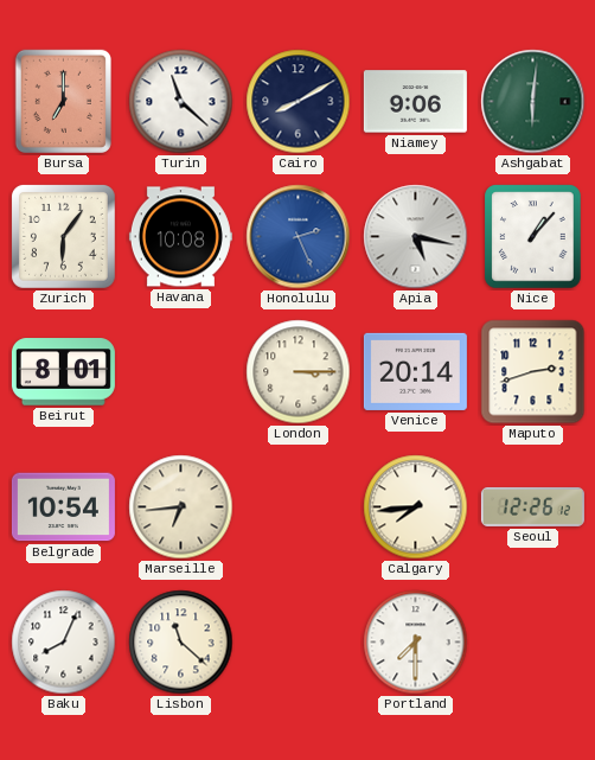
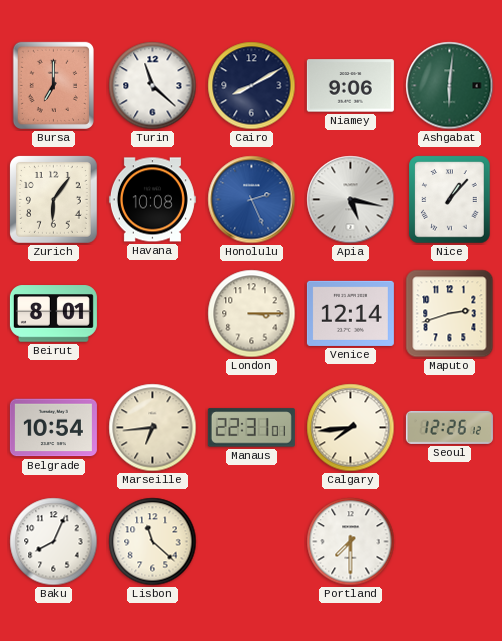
Venice: 20:14 -> 12:14 (350, 313)
Manaus: none -> 22:31 (251, 428)
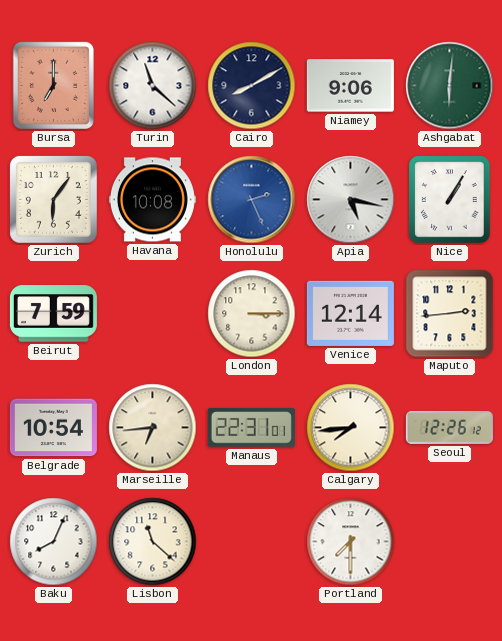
Nice: 1:07 -> 1:05 (450, 200)
Beirut: 8:01 -> 7:59 (53, 314)
Maputo: 2:42 -> 2:44 (450, 314)
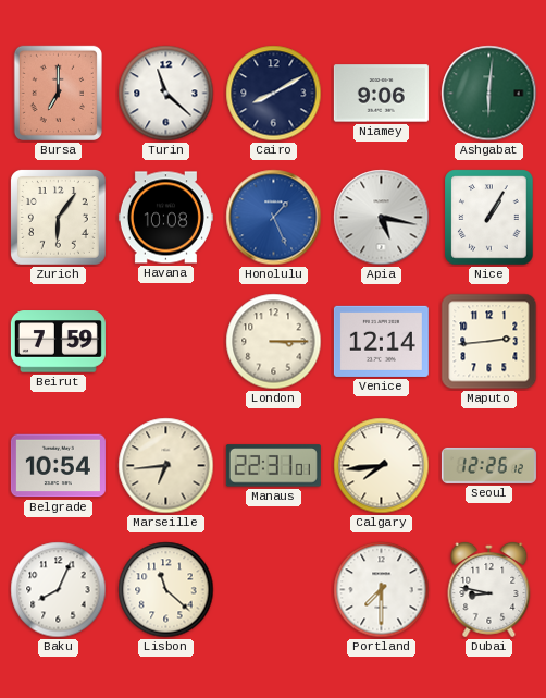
Honolulu: 2:26 -> 1:26 (274, 218)
Dubai: none -> 8:47 (489, 589)
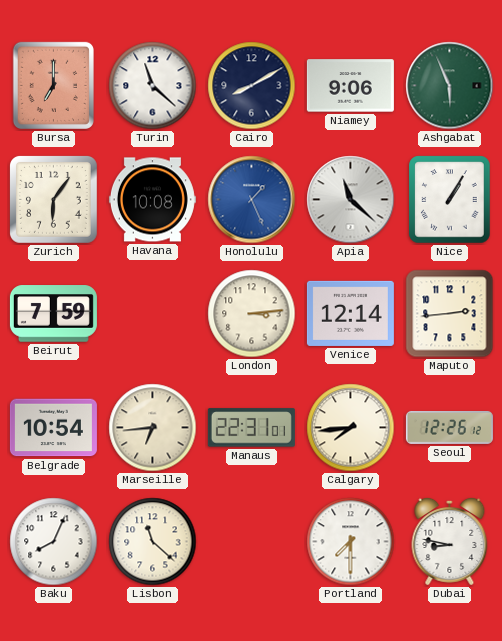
Ashgabat: 6:01 -> 5:56 (450, 86)
Apia: 5:17 -> 11:22 (351, 200)
London: 3:15 -> 3:14 (252, 314)
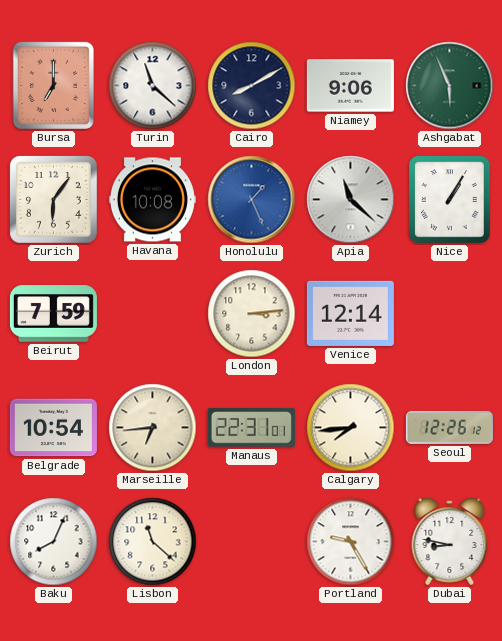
Maputo: 2:44 -> none (450, 314)
Portland: 7:30 -> 9:25 (351, 542)
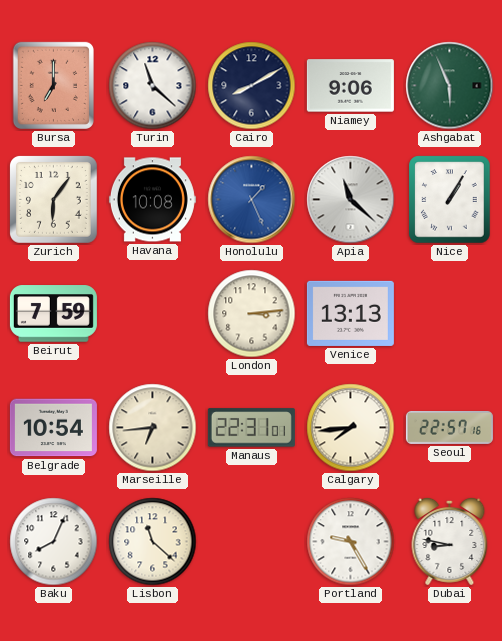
Venice: 12:14 -> 13:13 (350, 313)
Seoul: 12:26 -> 22:57 (449, 427)
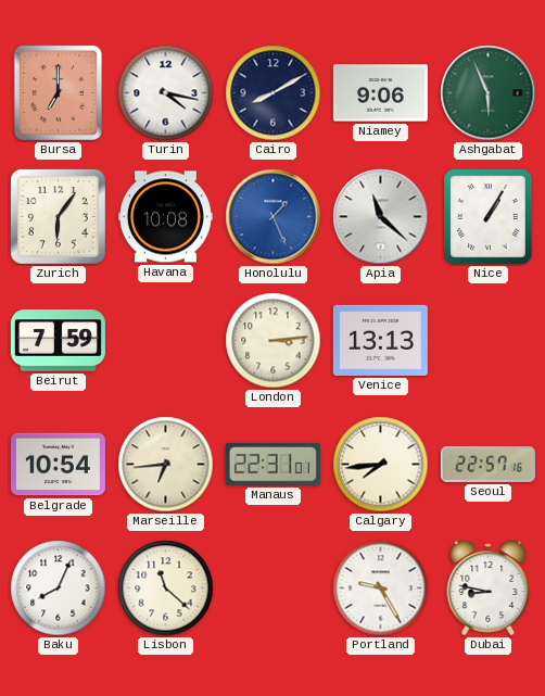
Turin: 11:22 -> 4:17 (166, 93)
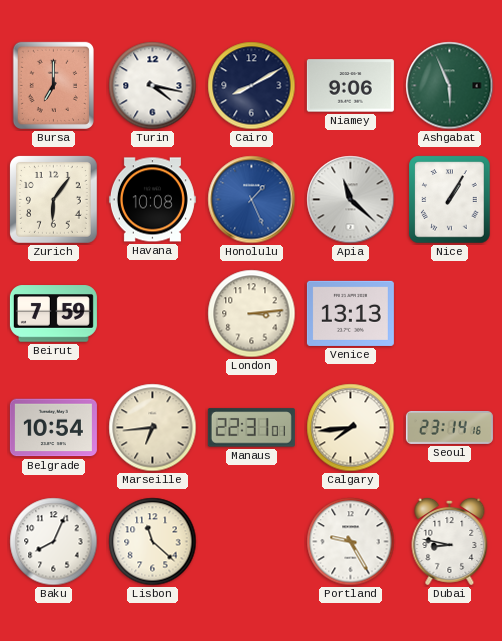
Seoul: 22:57 -> 23:14 (449, 427)
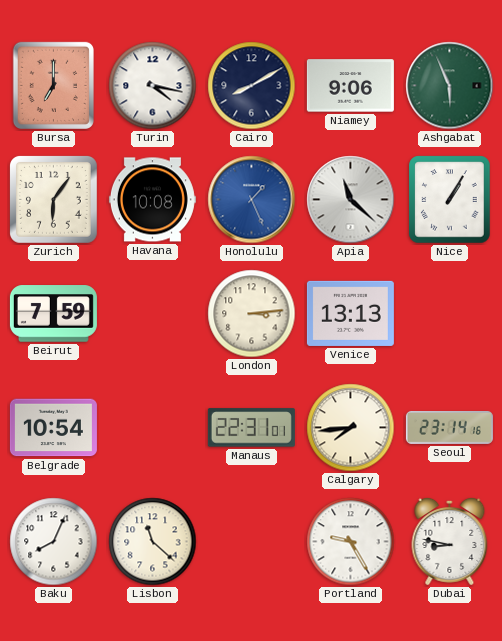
Marseille: 6:44 -> none (153, 428)
